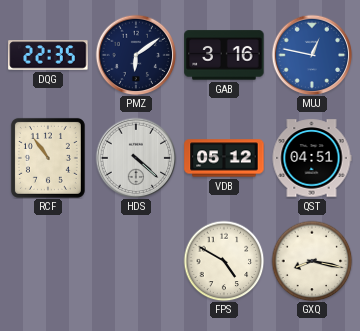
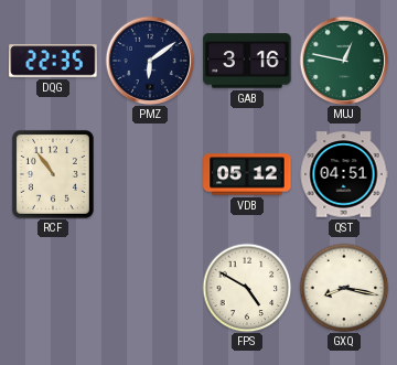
MUJ dial: blue -> green (344, 61)
HDS: 4:22 -> none (136, 158)
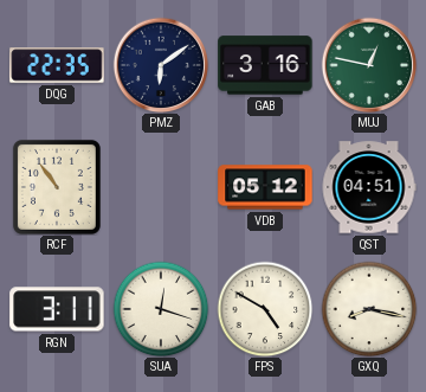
RGN: none -> 3:11 (57, 309)
SUA: none -> 12:18 (161, 309)
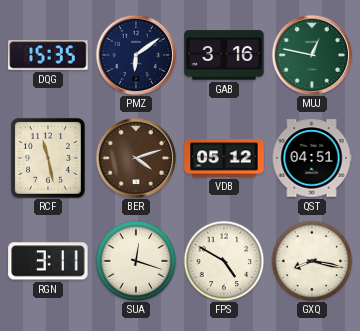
DQG: 22:35 -> 15:35 (48, 55)
RCF: 10:54 -> 11:28 (48, 158)
BER: none -> 4:12 (136, 158)
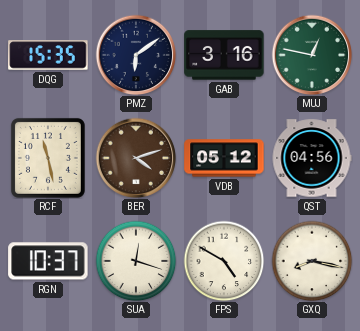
QST: 04:51 -> 04:56 (312, 158)
RGN: 3:11 -> 10:37 (48, 261)
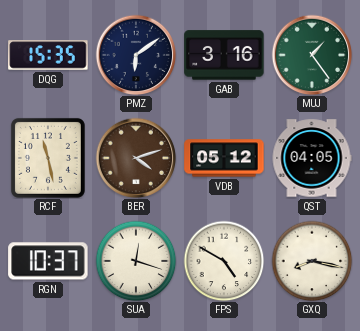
MUJ: 12:47 -> 1:24 (312, 55)
QST: 04:56 -> 04:05 (312, 158)
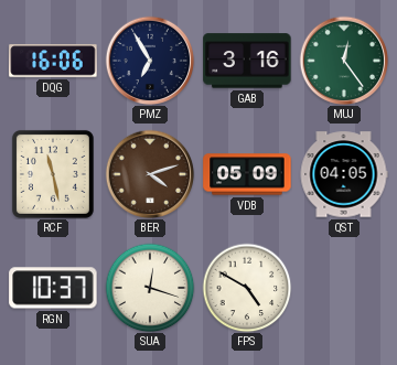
DQG: 15:35 -> 16:06 (53, 61)
PMZ: 6:09 -> 6:55 (150, 61)
MUJ: 1:24 -> 12:24 (344, 61)
VDB: 05:12 -> 05:09 (247, 174)
GXQ: 8:17 -> none (312, 261)
